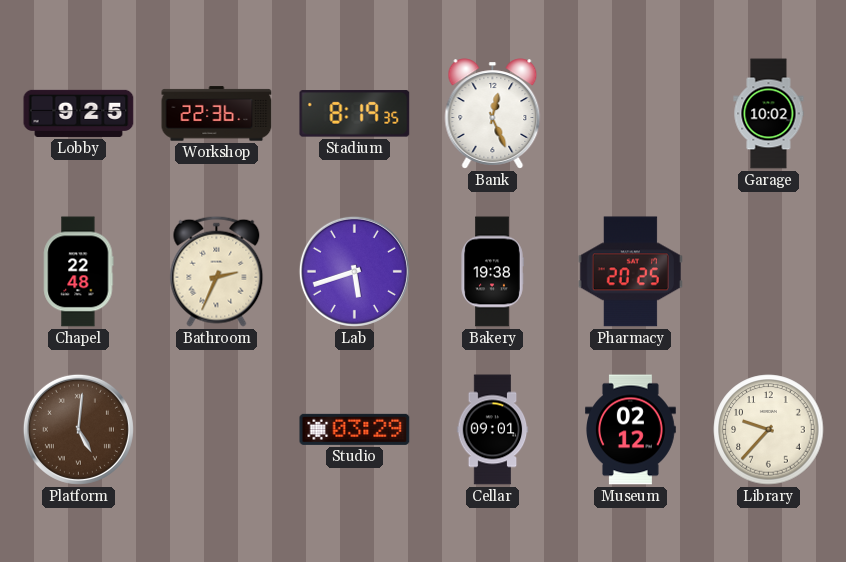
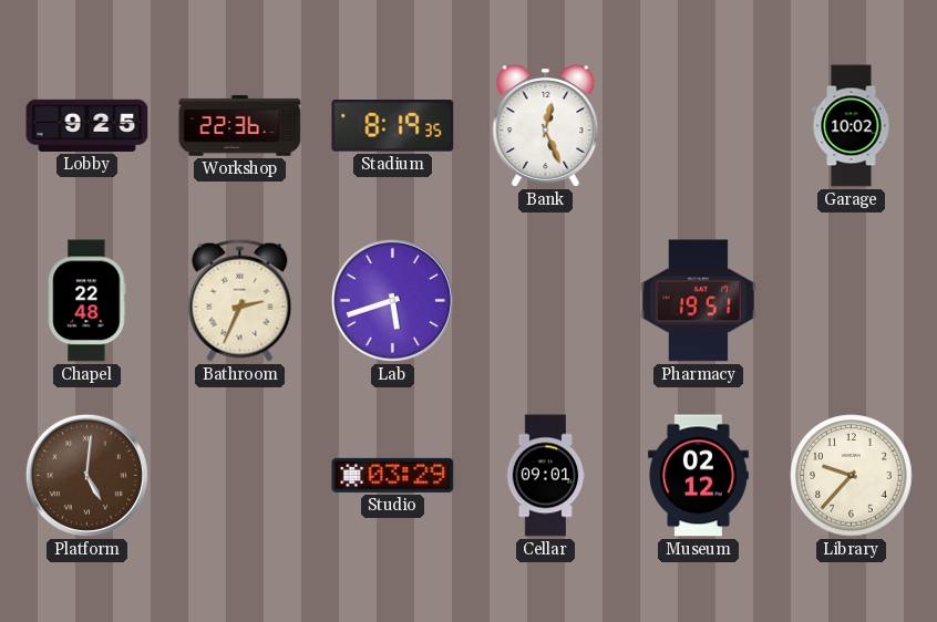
Bakery: 19:38 -> none (492, 272)
Pharmacy: 20:25 -> 19:51 (698, 301)
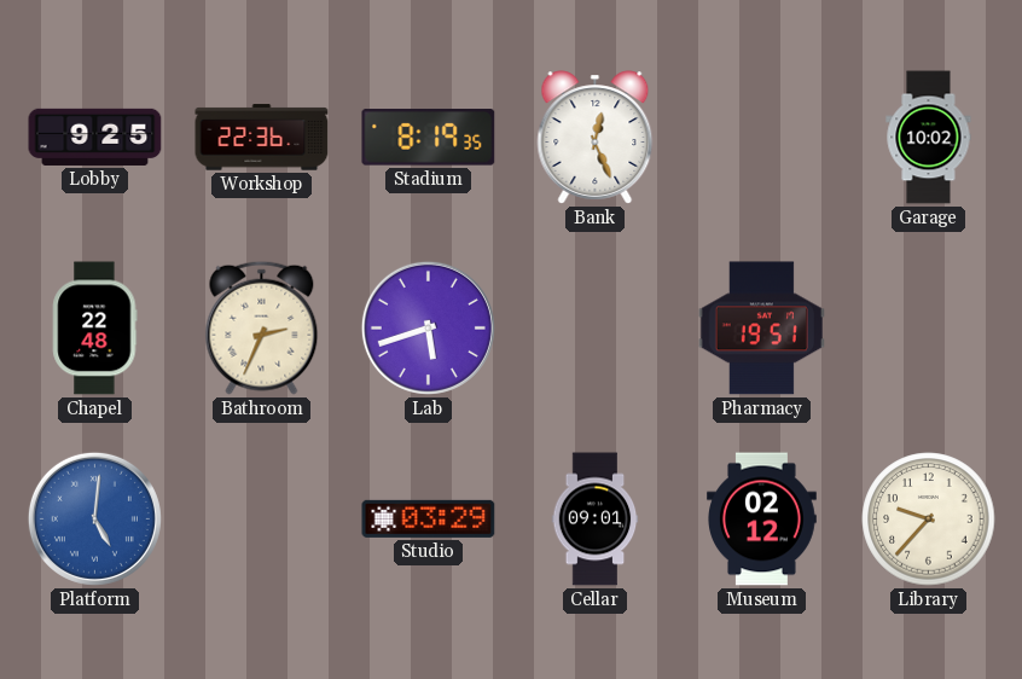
Platform dial: brown -> blue (94, 518)
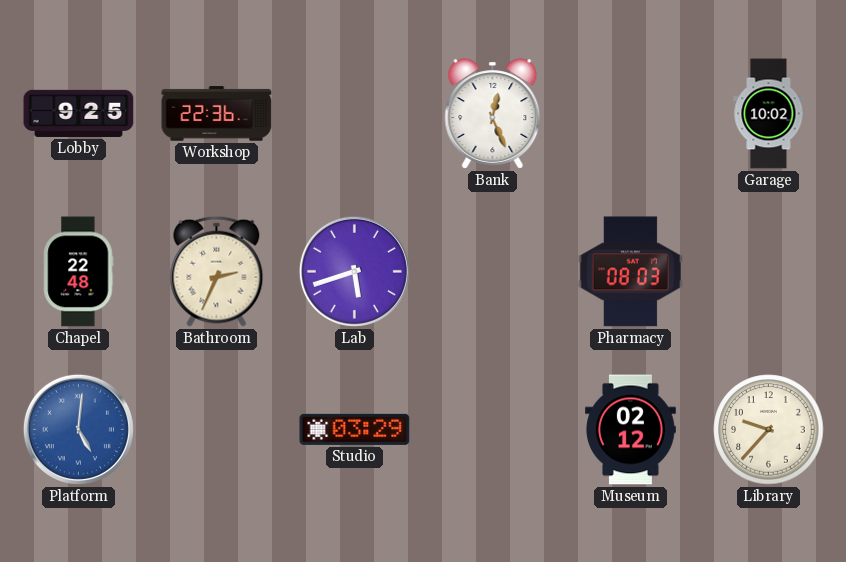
Stadium: 8:19 -> none (429, 138)
Pharmacy: 19:51 -> 08:03 (630, 272)
Cellar: 09:01 -> none (596, 520)
